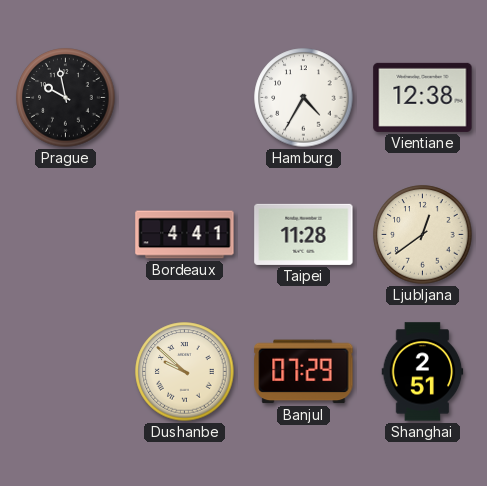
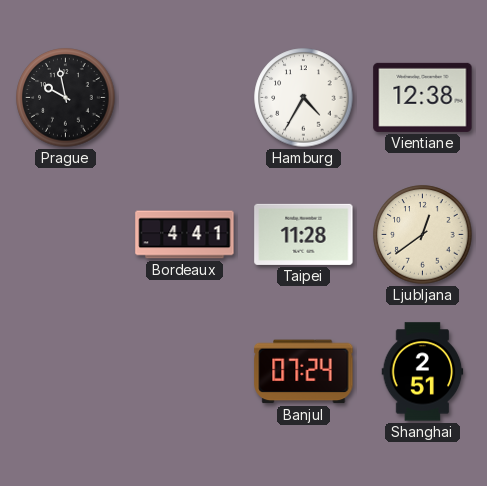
Dushanbe: 9:52 -> none (185, 372)
Banjul: 07:29 -> 07:24 (304, 372)
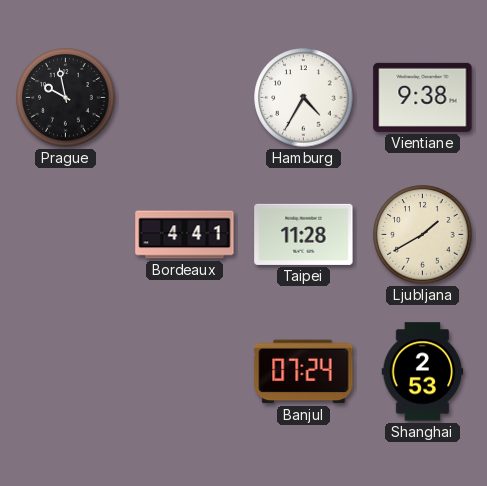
Vientiane: 12:38 -> 9:38 (423, 97)
Ljubljana: 12:39 -> 1:40 (423, 235)
Shanghai: 2:51 -> 2:53 (423, 372)
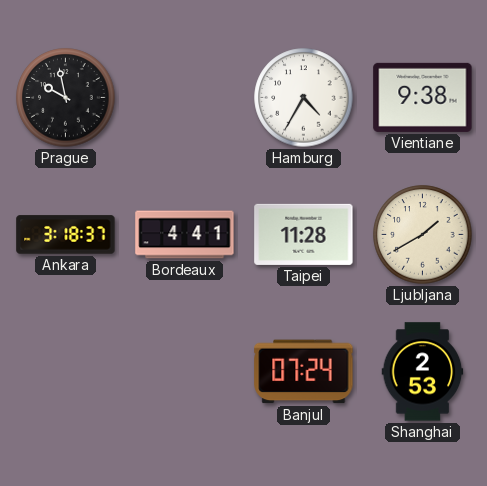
Ankara: none -> 3:18 (66, 235)
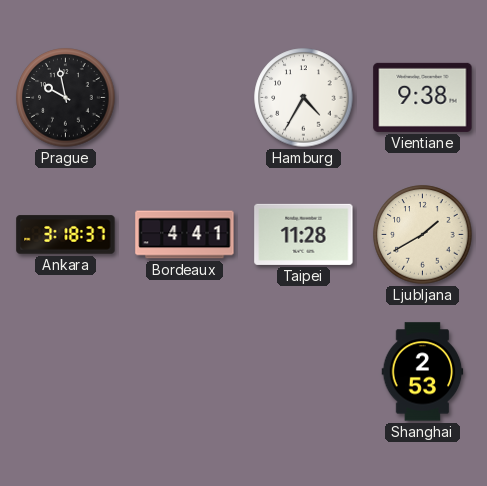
Banjul: 07:24 -> none (304, 372)
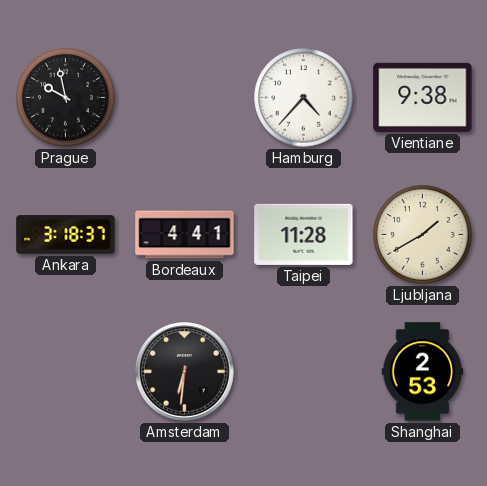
Hamburg: 4:35 -> 4:37 (304, 98)
Amsterdam: none -> 6:31 (185, 372)
